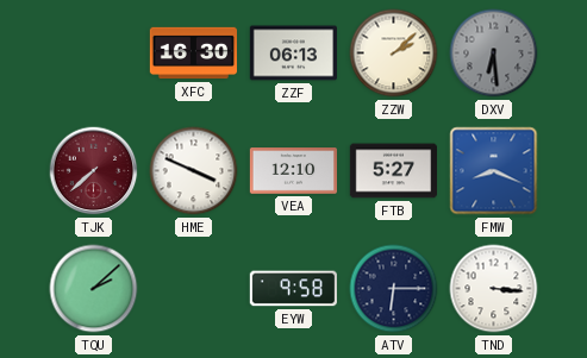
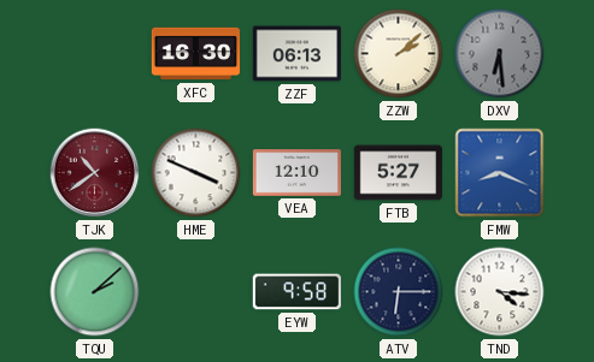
TJK: 7:38 -> 10:39 (95, 173)
TND: 3:16 -> 4:16 (500, 292)
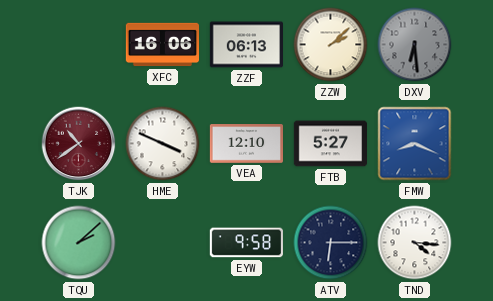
XFC: 16:30 -> 16:06 (162, 45)
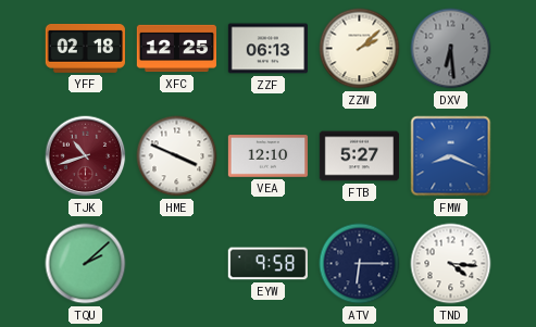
YFF: none -> 02:18 (85, 48)
XFC: 16:06 -> 12:25 (176, 49)
TJK: 10:39 -> 10:42 (86, 156)
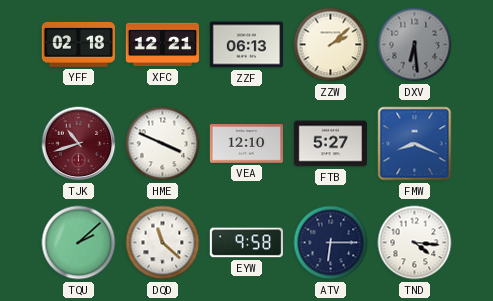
XFC: 12:25 -> 12:21 (162, 45)
DQD: none -> 11:22 (163, 243)
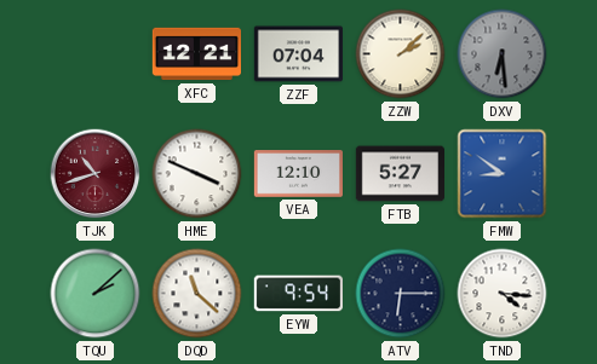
YFF: 02:18 -> none (78, 44)
ZZF: 06:13 -> 07:04 (298, 54)
FMW: 8:19 -> 8:51 (503, 174)
EYW: 9:58 -> 9:54 (298, 294)
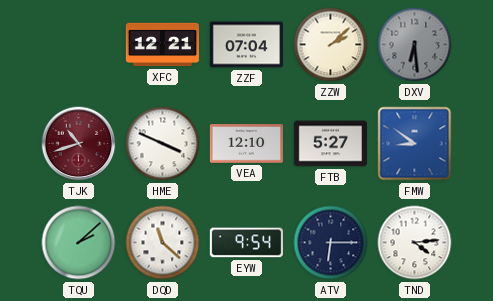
TND: 4:16 -> 4:14 (415, 243)
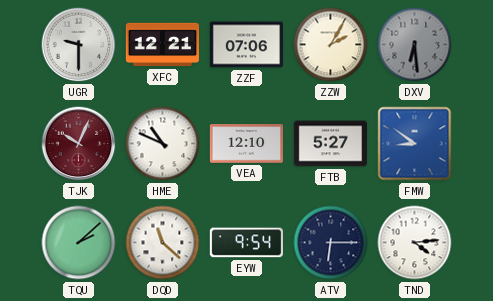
UGR: none -> 9:30 (79, 45)
ZZF: 07:04 -> 07:06 (246, 45)
ZZW: 2:08 -> 2:05 (331, 45)
TJK: 10:42 -> 10:04 (79, 144)
HME: 3:49 -> 10:49 (163, 144)
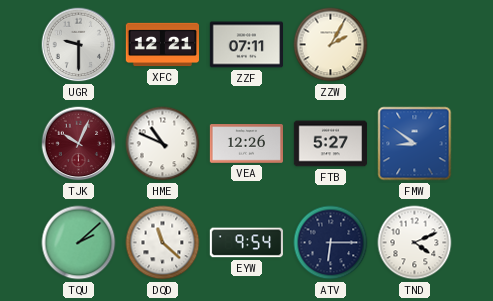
ZZF: 07:06 -> 07:11 (246, 45)
DXV: 6:29 -> none (415, 45)
VEA: 12:10 -> 12:26 (246, 144)
TND: 4:14 -> 4:11 (415, 243)
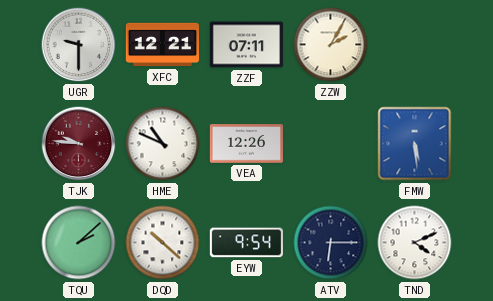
TJK: 10:04 -> 9:46 (79, 144)
FTB: 5:27 -> none (330, 144)
FMW: 8:51 -> 5:29 (415, 144)
DQD: 11:22 -> 10:22 (163, 243)
